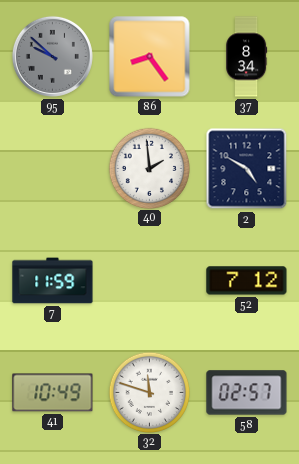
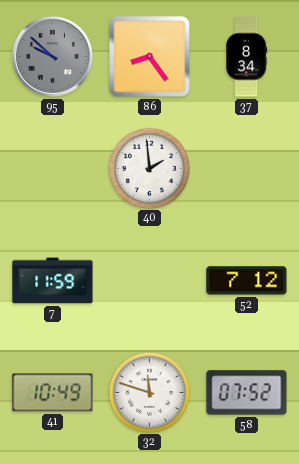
2: 4:50 -> none (247, 169)
58: 02:57 -> 07:52 (247, 393)
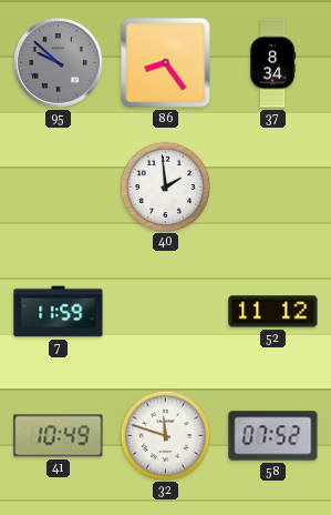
52: 7:12 -> 11:12 (273, 312)
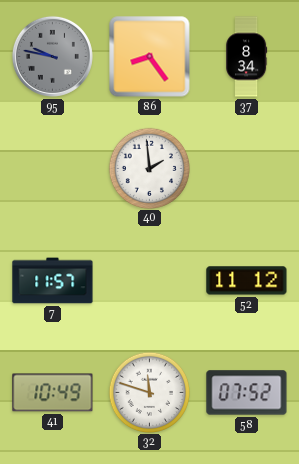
95: 9:52 -> 9:47 (52, 56)
7: 11:59 -> 11:57 (53, 281)
